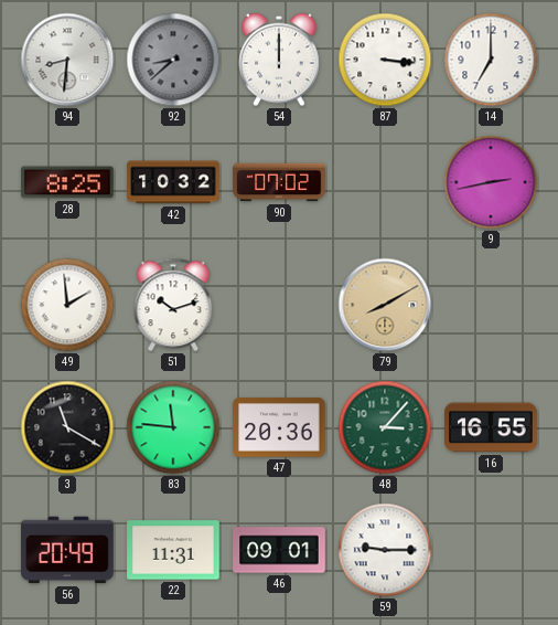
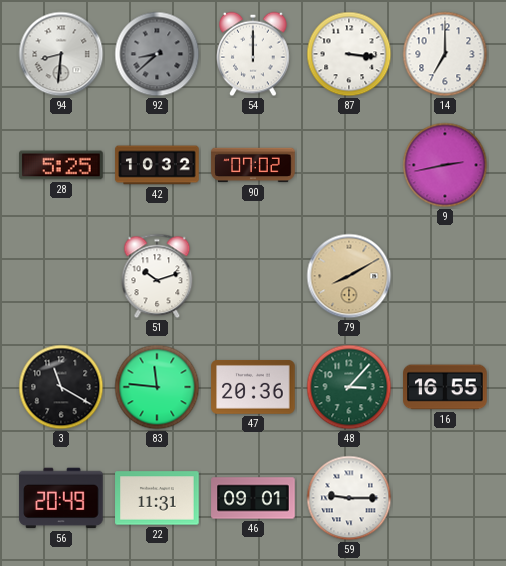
28: 8:25 -> 5:25 (61, 165)
49: 1:59 -> none (67, 305)
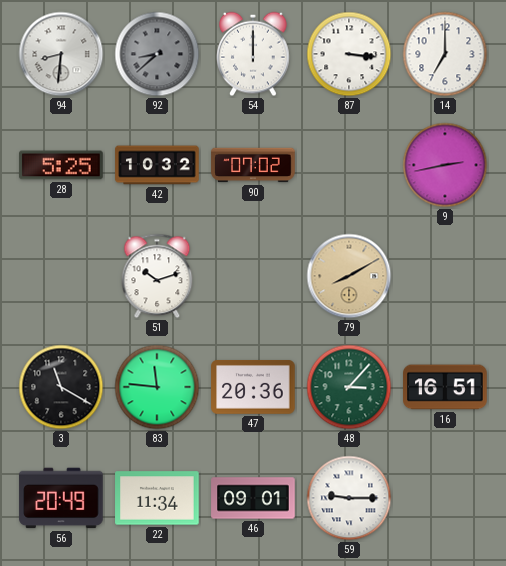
16: 16:55 -> 16:51 (445, 387)
22: 11:31 -> 11:34 (157, 498)
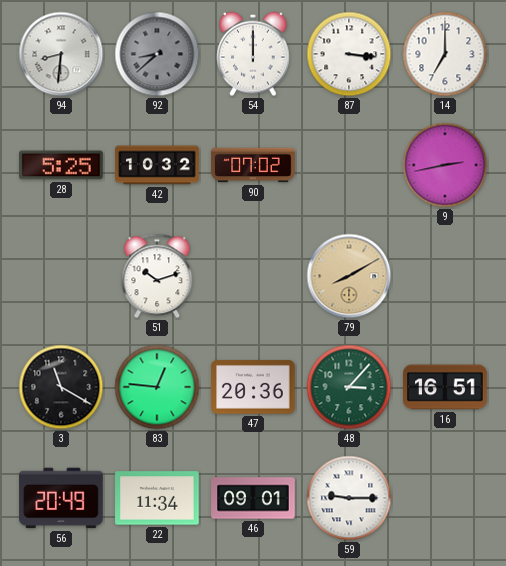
83: 11:46 -> 12:46 (157, 387)
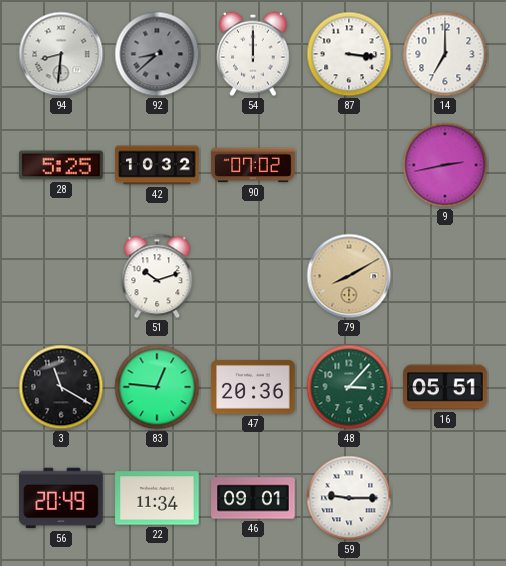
16: 16:51 -> 05:51 (445, 387)
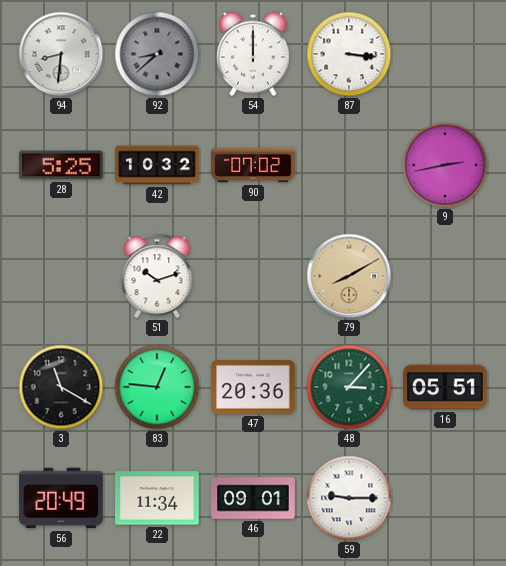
14: 7:00 -> none (445, 54)
